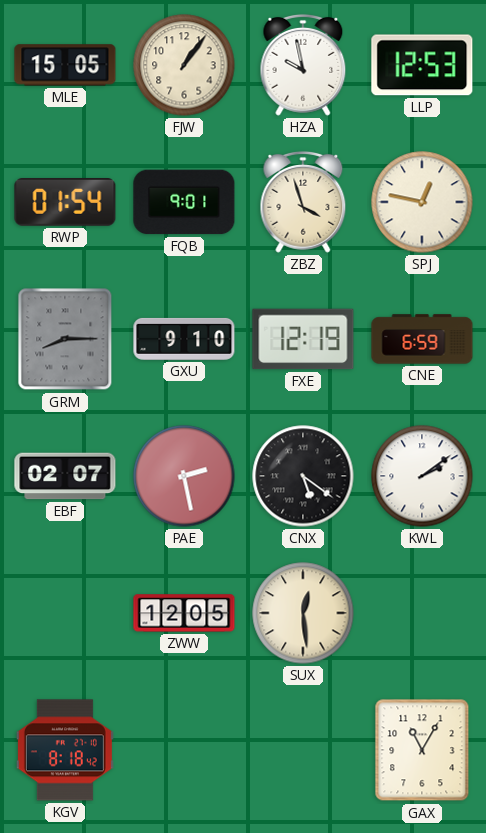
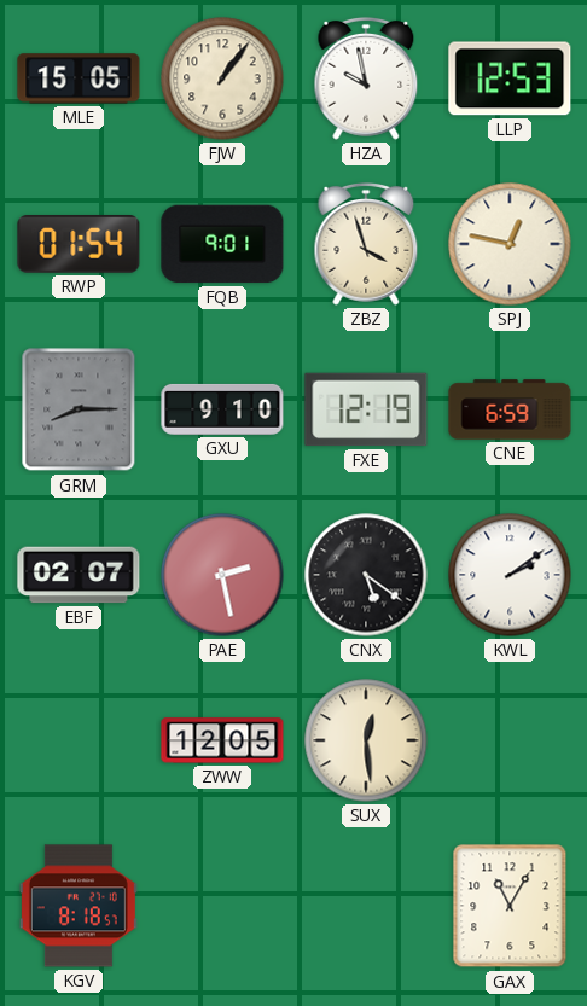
KGV: 8:18:42 -> 8:18:57 (79, 906)
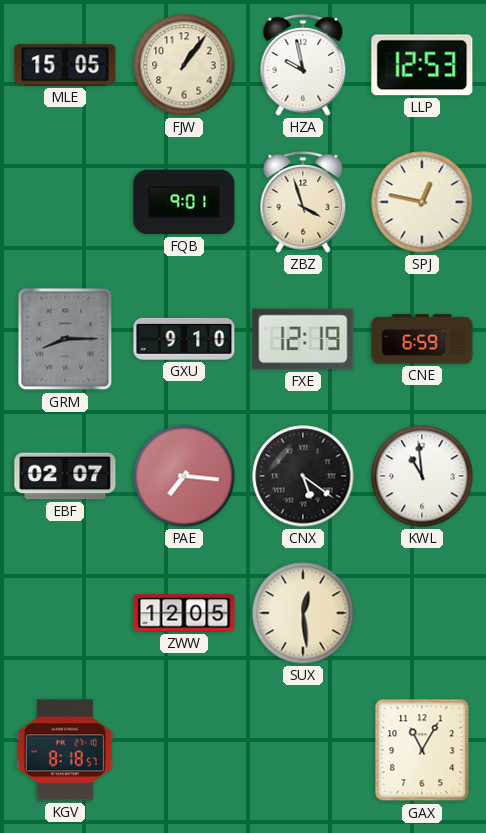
RWP: 01:54 -> none (79, 245)
PAE: 2:28 -> 7:16 (184, 476)
KWL: 2:09 -> 10:59 (422, 476)
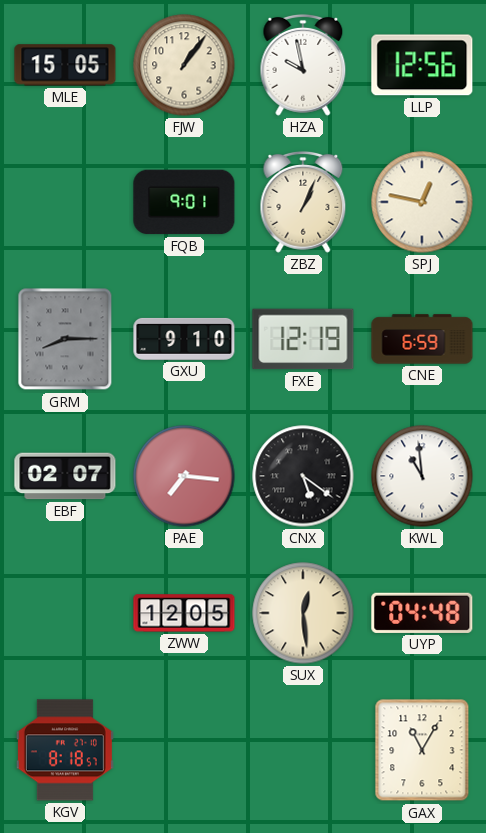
LLP: 12:53 -> 12:56 (422, 65)
ZBZ: 3:57 -> 1:04 (303, 202)
UYP: none -> 04:48 (422, 613)
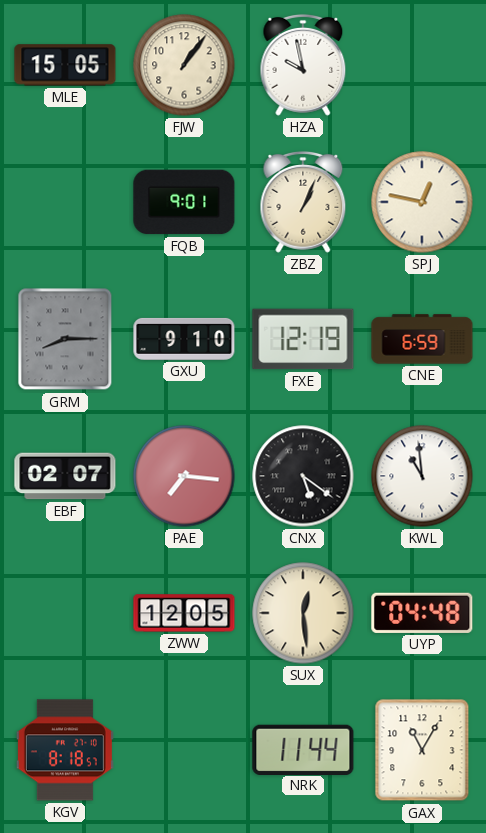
LLP: 12:56 -> none (422, 65)
NRK: none -> 11:44 (303, 749)
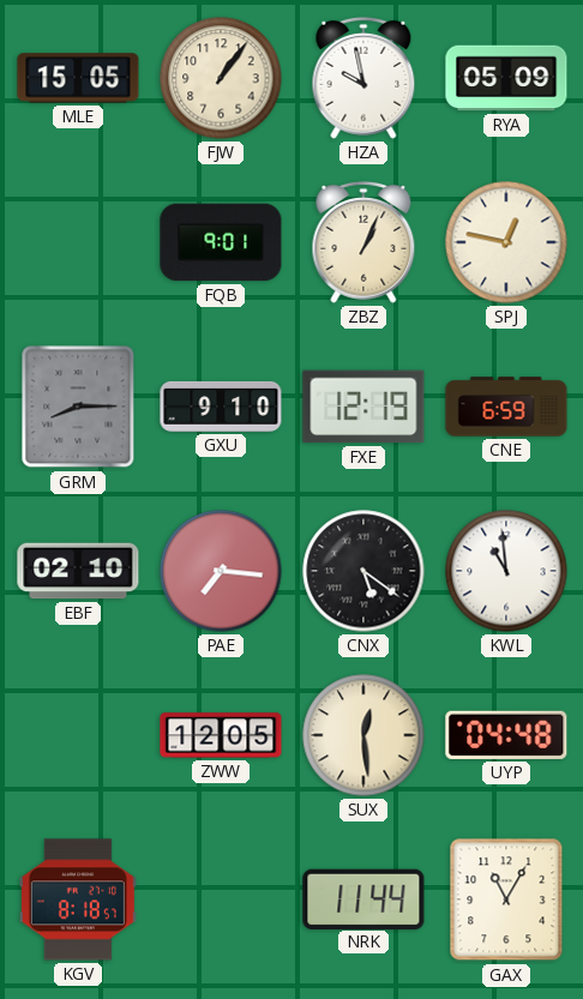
RYA: none -> 05:09 (506, 78)
EBF: 02:07 -> 02:10 (78, 571)
